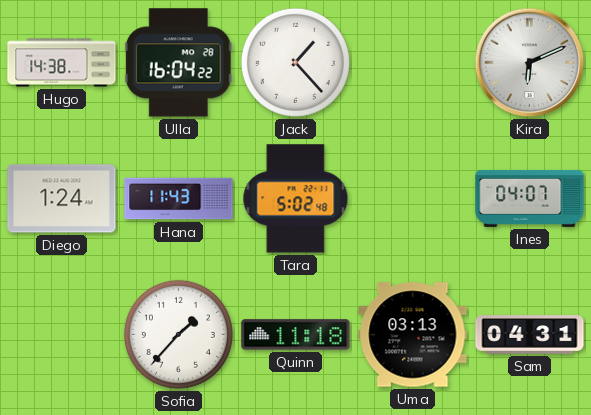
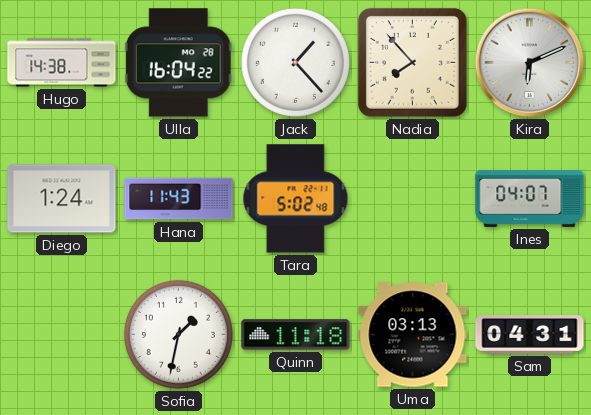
Nadia: none -> 7:53 (412, 62)
Sofia: 1:37 -> 1:32 (178, 334)
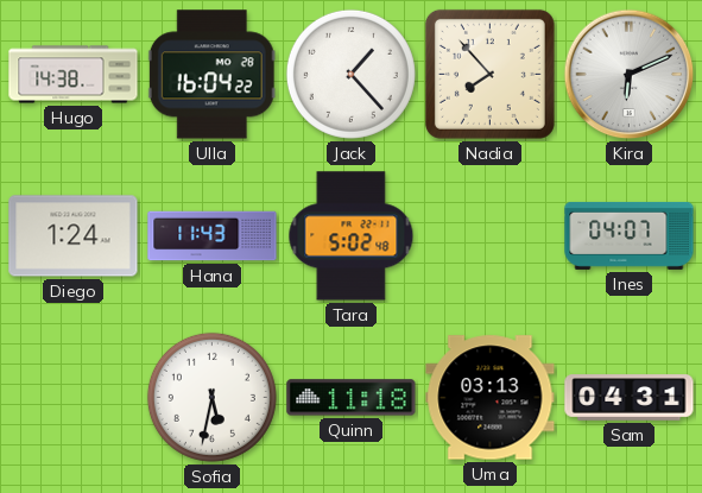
Sofia: 1:32 -> 5:32 (211, 397)
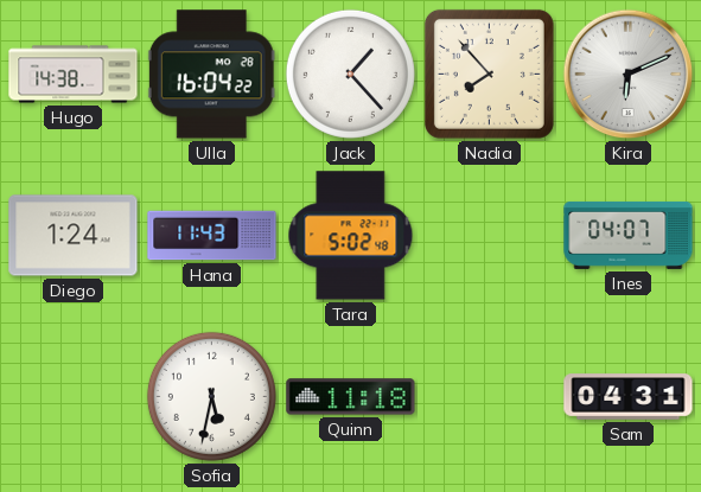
Uma: 03:13 -> none (491, 398)
